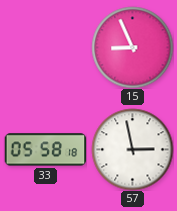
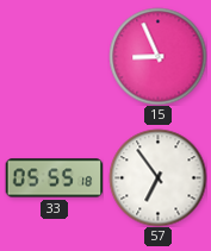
33: 05:58 -> 05:55 (54, 178)
57: 2:58 -> 6:54 (157, 177)
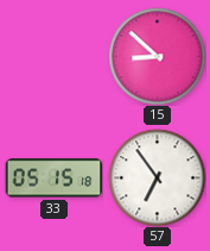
15: 8:56 -> 8:52 (157, 56)
33: 05:55 -> 05:15 (53, 178)
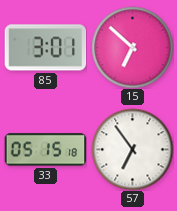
85: none -> 3:01 (45, 48)
15: 8:52 -> 6:52 (132, 47)
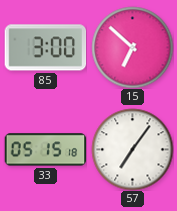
85: 3:01 -> 3:00 (45, 48)
57: 6:54 -> 7:06 (132, 149)
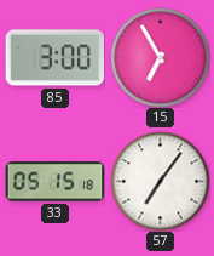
15: 6:52 -> 6:55 (160, 57)
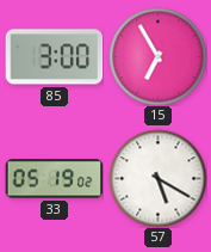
33: 05:15 -> 05:19 (54, 179)
57: 7:06 -> 5:20 (157, 178)
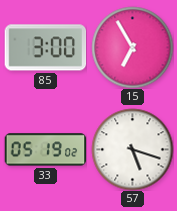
57: 5:20 -> 5:18 (132, 149)
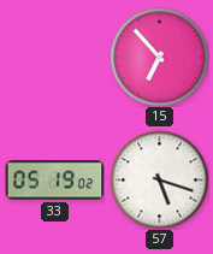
85: 3:00 -> none (45, 48)
15: 6:55 -> 6:53 (159, 57)
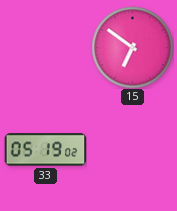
15: 6:53 -> 6:51 (132, 47)
57: 5:18 -> none (159, 179)
